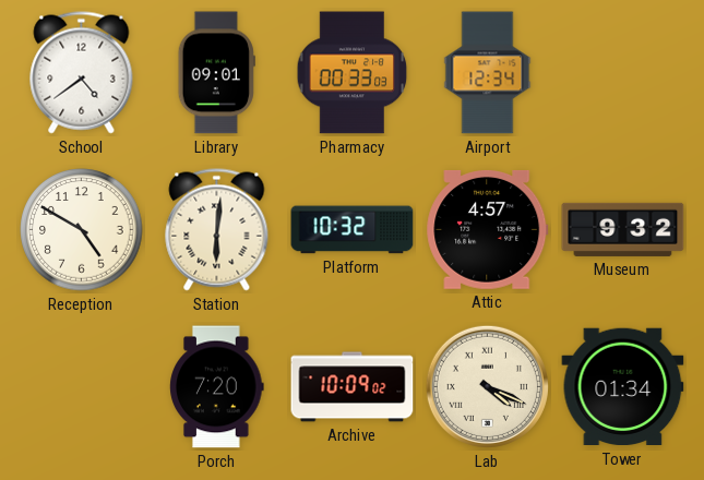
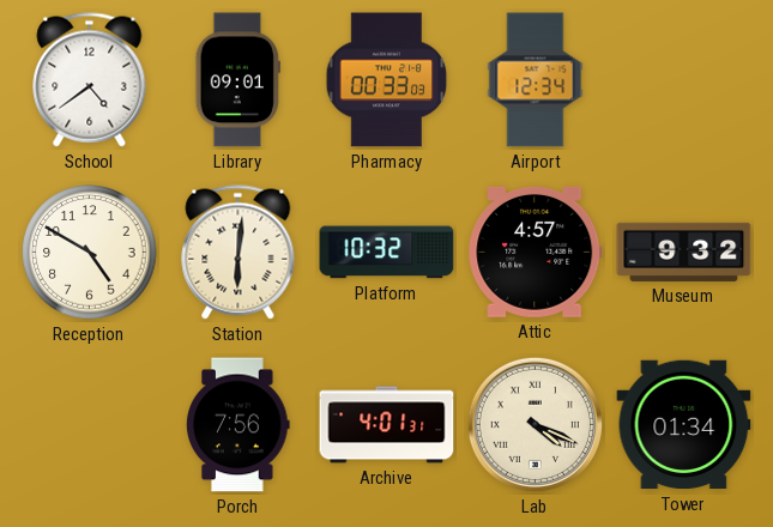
Porch: 7:20 -> 7:56 (238, 425)
Archive: 10:09 -> 4:01 (387, 425)
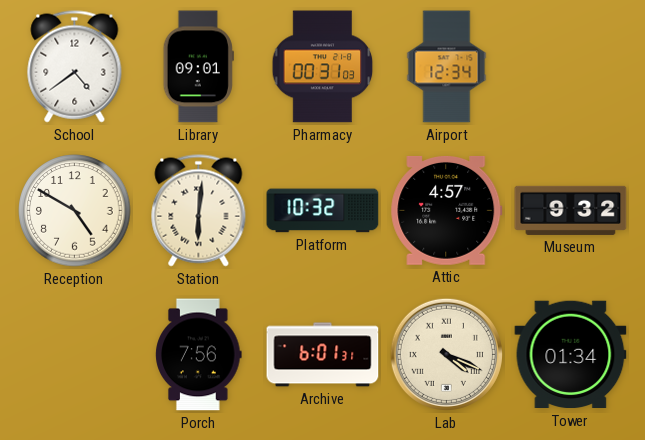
Pharmacy: 00:33 -> 00:31 (323, 67)
Archive: 4:01 -> 6:01 (323, 355)
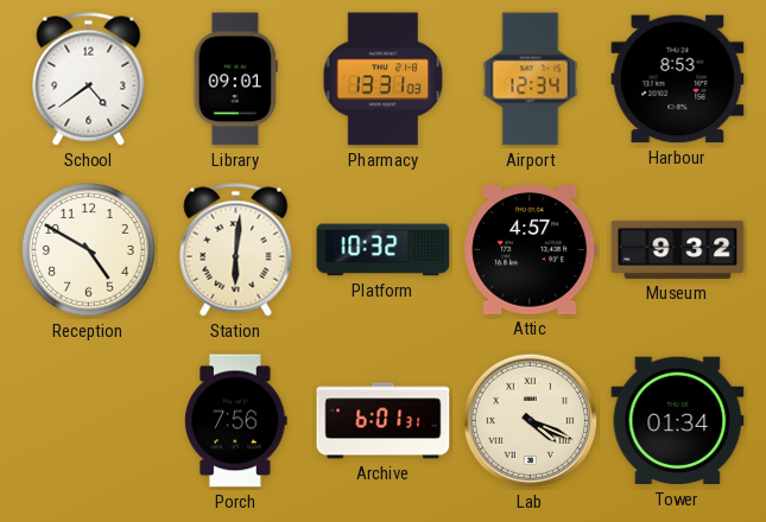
Pharmacy: 00:31 -> 13:31 (384, 79)
Harbour: none -> 8:53 (678, 79)
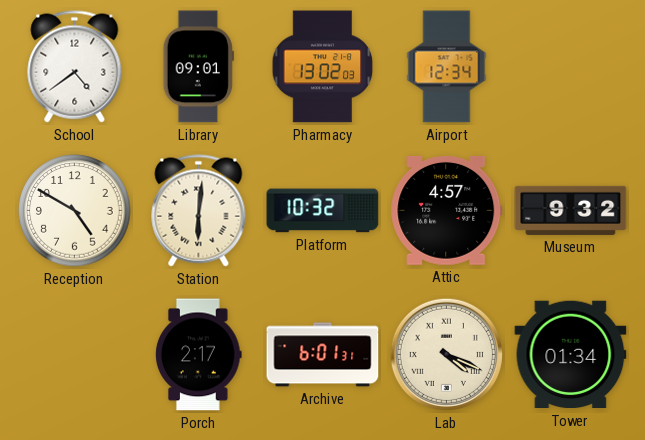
Pharmacy: 13:31 -> 13:02 (323, 67)
Harbour: 8:53 -> none (678, 79)
Porch: 7:56 -> 2:17 (199, 355)
